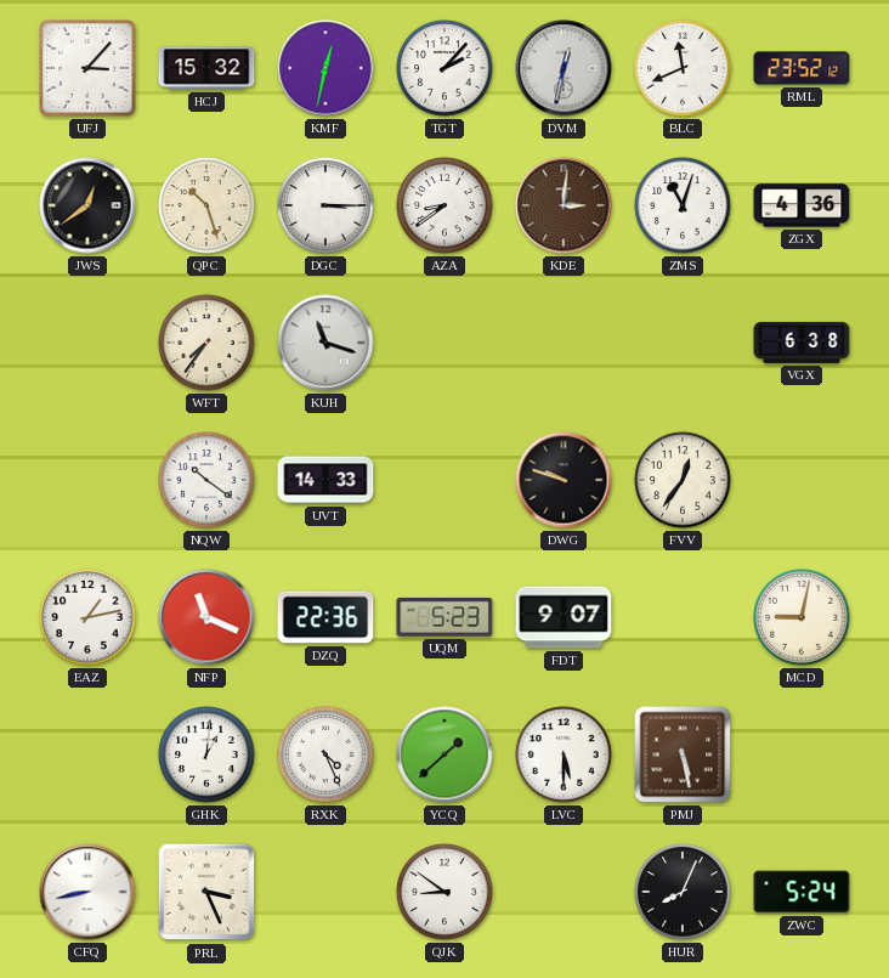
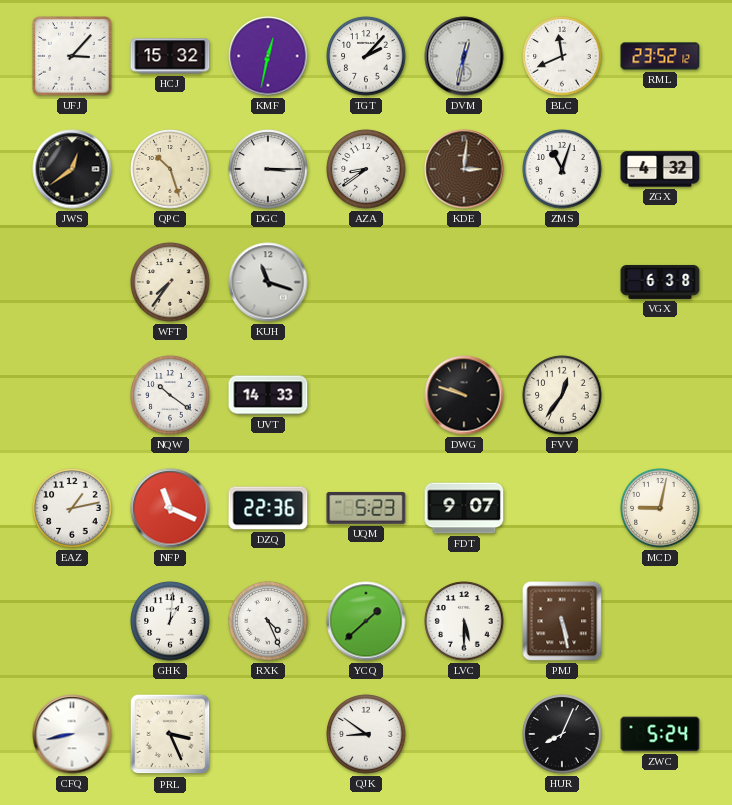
ZGX: 4:36 -> 4:32 (660, 169)
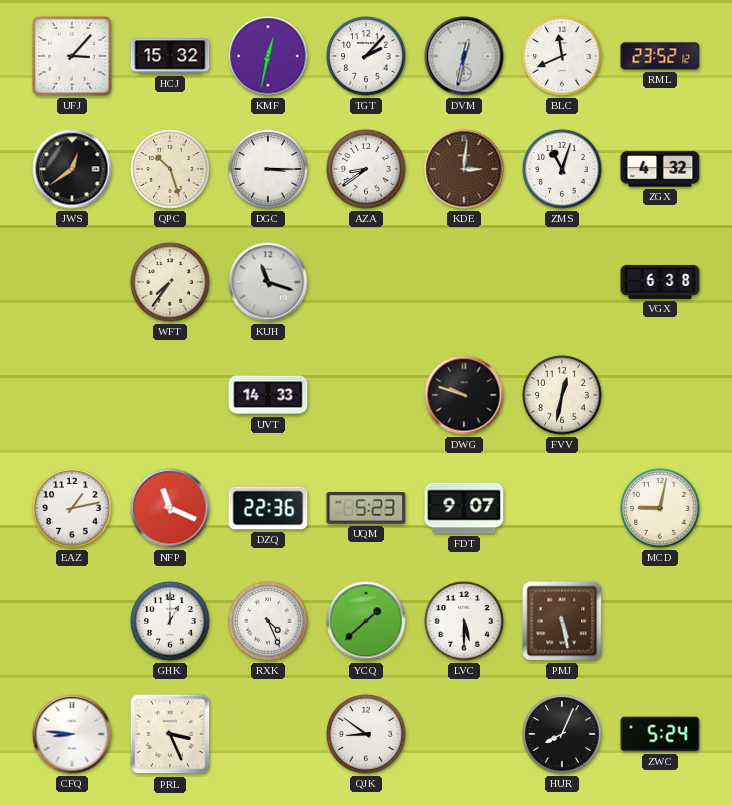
NQW: 10:21 -> none (170, 395)
FVV: 12:36 -> 12:32 (562, 395)
GHK: 1:01 -> 1:00 (170, 621)
CFQ: 8:43 -> 8:46 (72, 734)
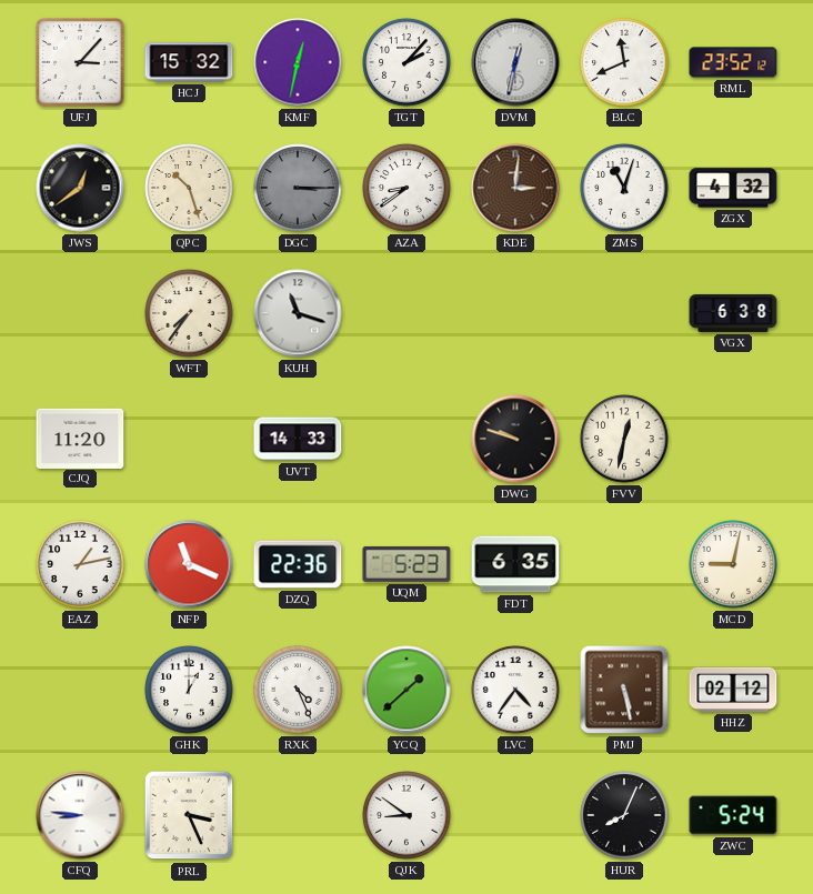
DGC dial: white -> grey (298, 188)
CJQ: none -> 11:20 (80, 438)
FDT: 9:07 -> 6:35 (515, 564)
LVC: 5:30 -> 4:36 (515, 690)
HHZ: none -> 02:12 (733, 690)
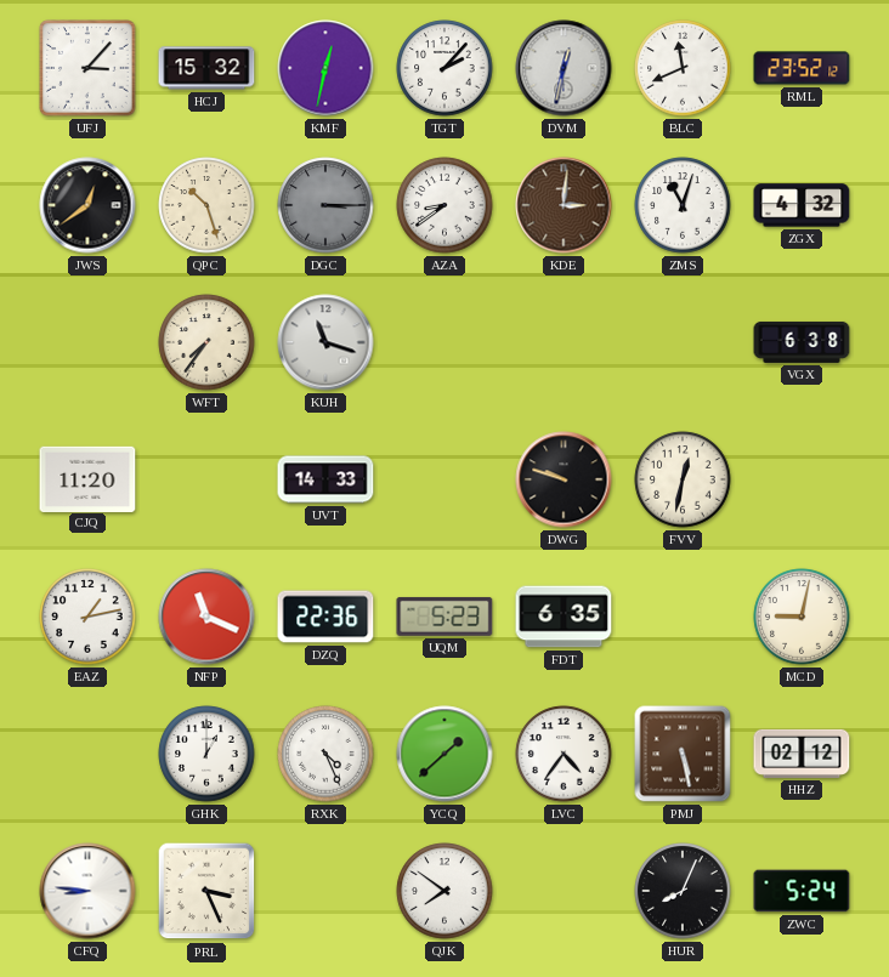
QJK: 8:51 -> 7:51 (444, 891)
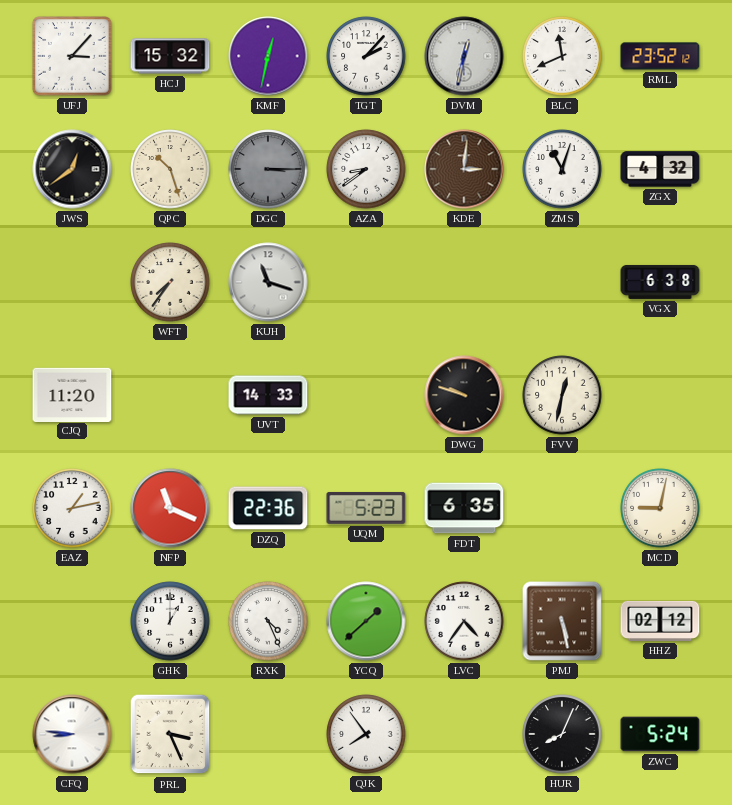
QJK: 7:51 -> 7:54 (366, 734)
